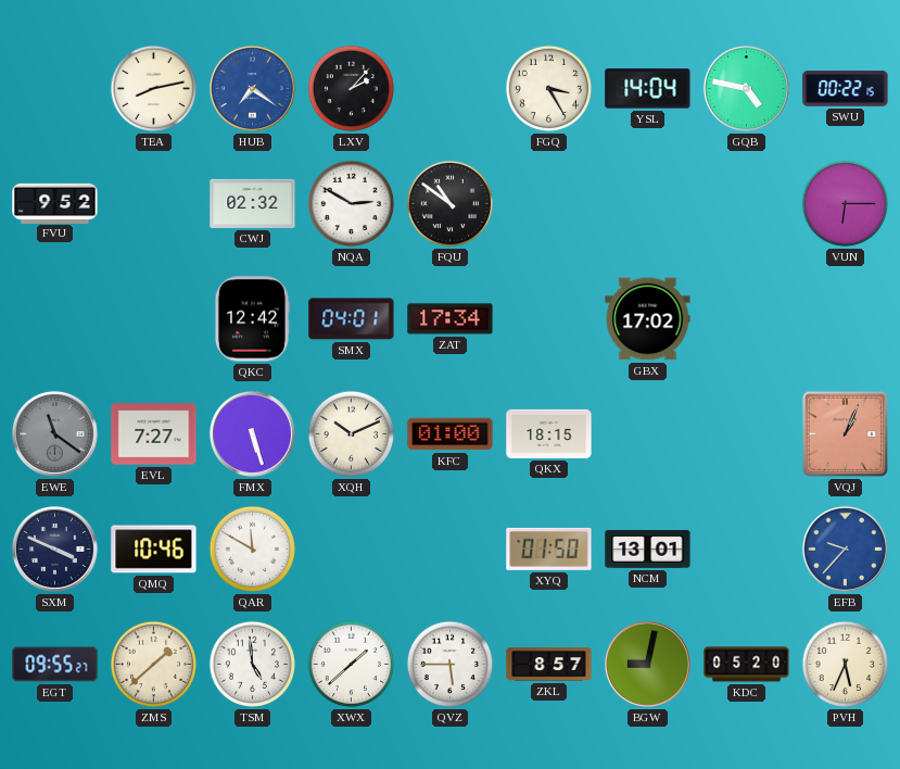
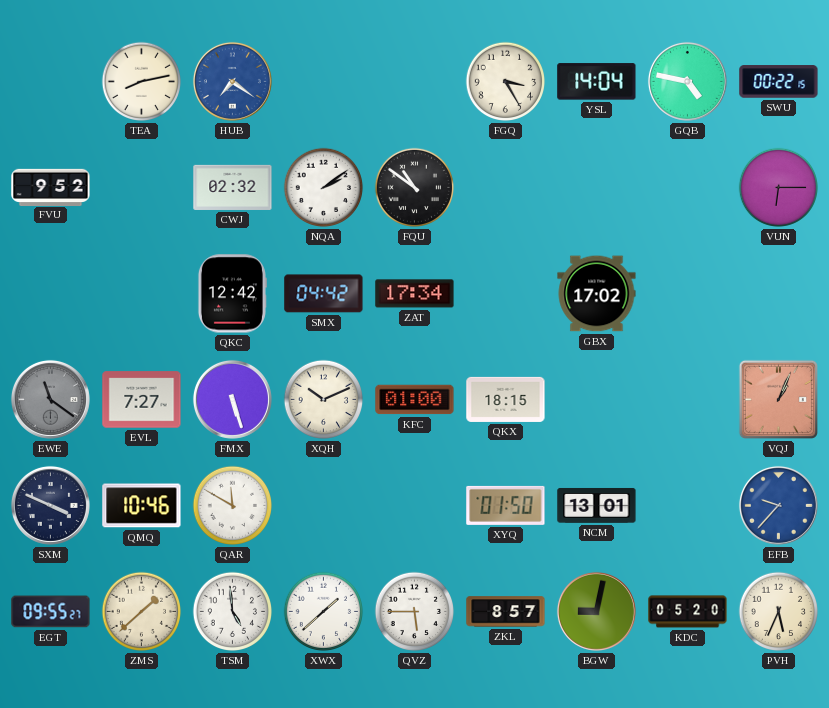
LXV: 2:07 -> none (352, 89)
NQA: 2:50 -> 2:09 (324, 188)
SMX: 04:01 -> 04:42 (324, 294)
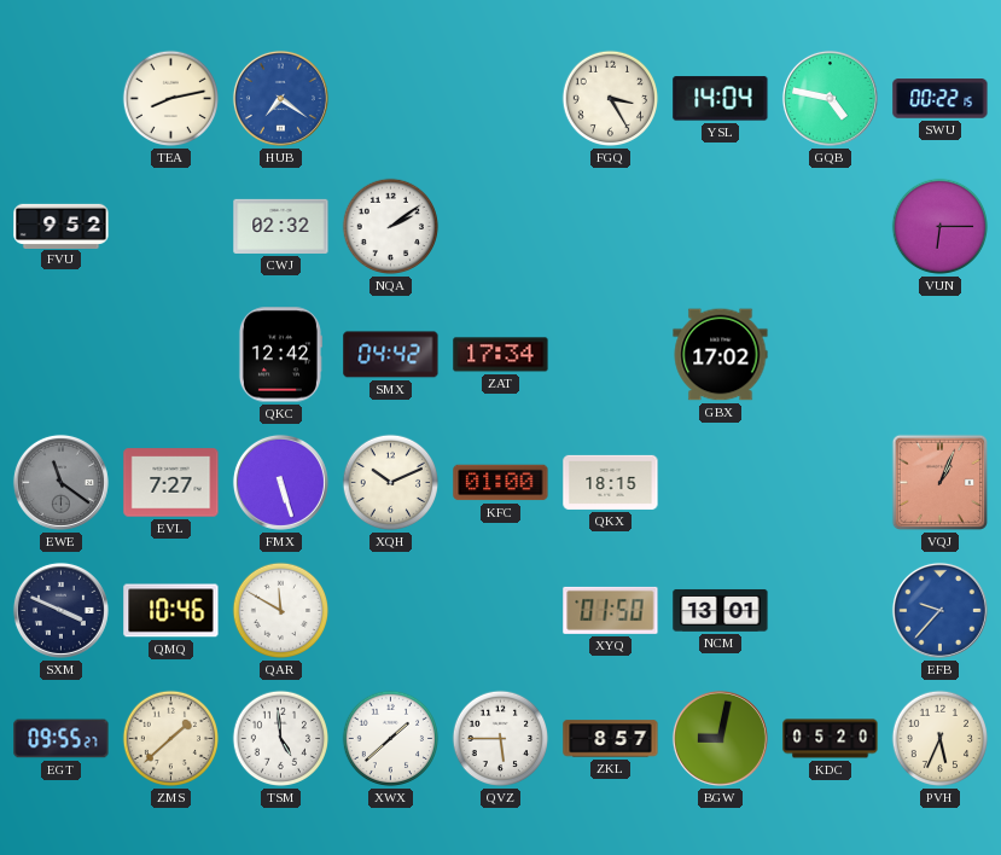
FQU: 10:51 -> none (415, 188)
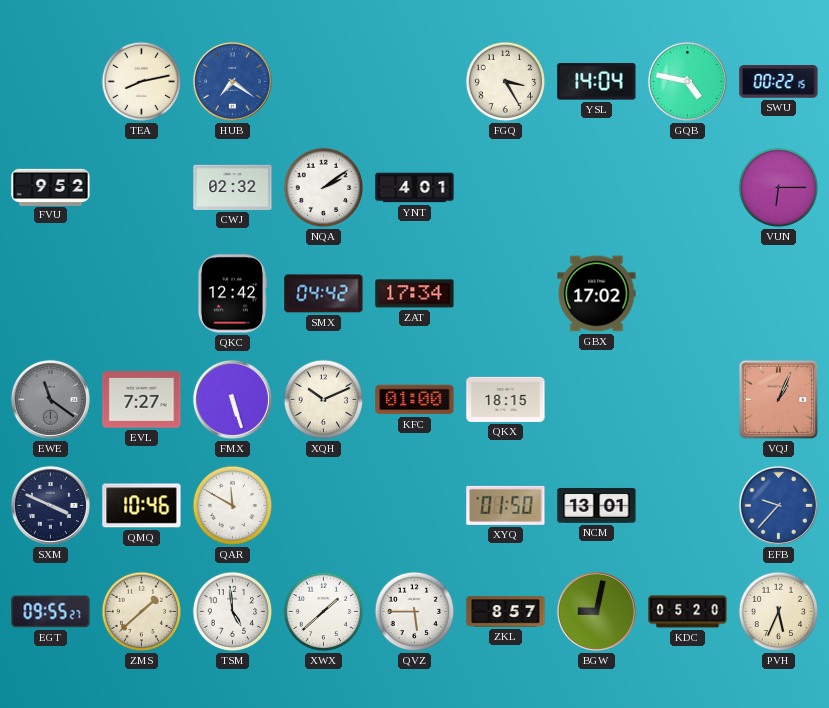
YNT: none -> 4:01 (415, 188)
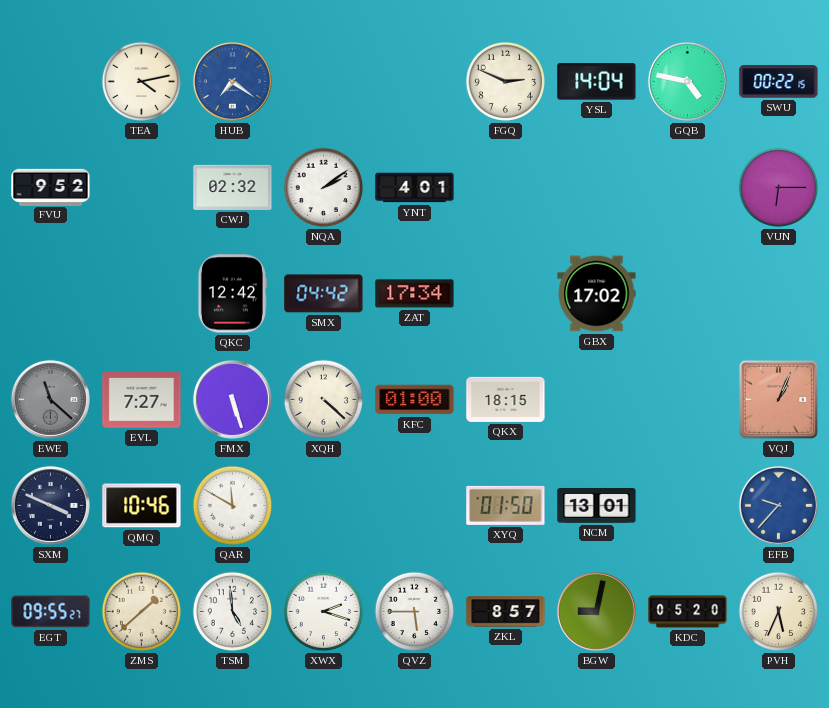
TEA: 8:13 -> 4:13 (142, 82)
FGQ: 3:25 -> 2:49 (506, 82)
EWE: 11:21 -> 11:22 (50, 399)
XQH: 10:11 -> 4:22 (324, 400)
XWX: 1:38 -> 2:18 (324, 612)
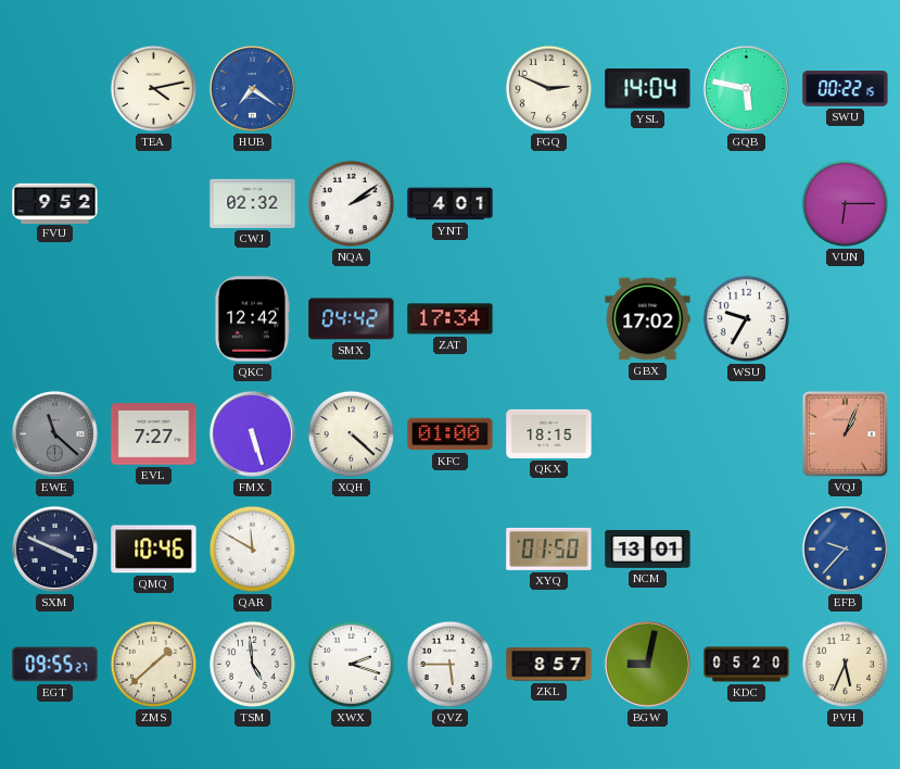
GQB: 4:47 -> 5:47 (746, 88)
WSU: none -> 9:35 (747, 319)
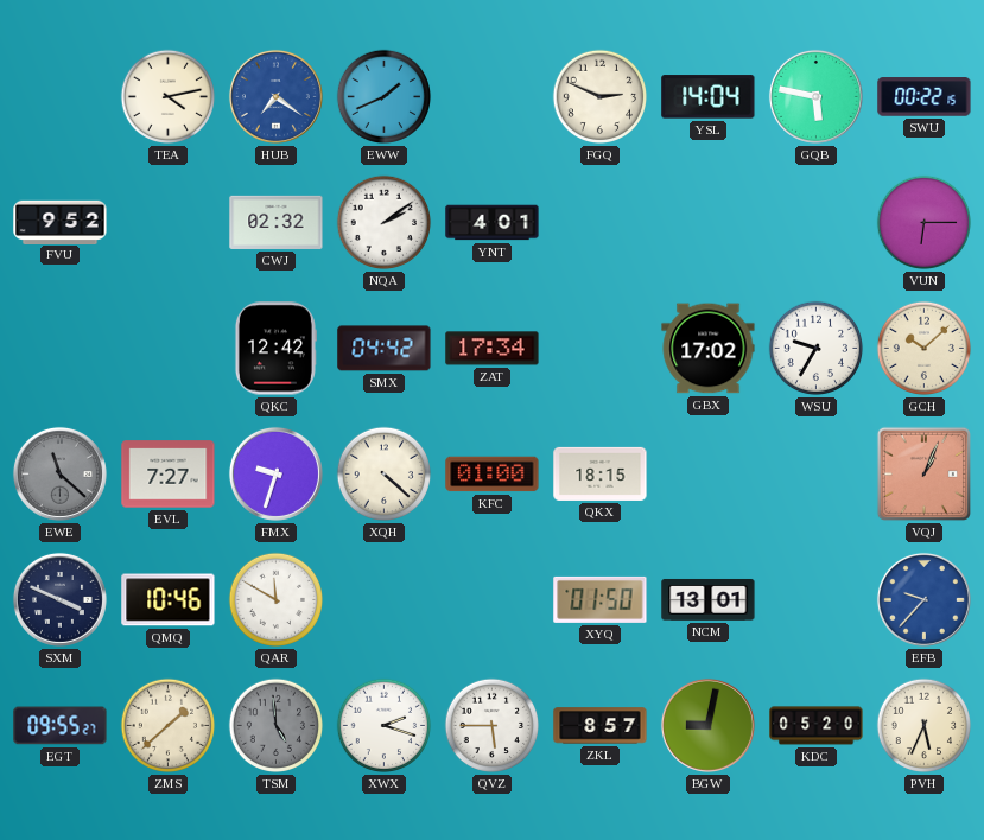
EWW: none -> 1:41 (385, 97)
GCH: none -> 10:08 (925, 349)
FMX: 5:27 -> 9:33 (275, 473)
TSM dial: white -> grey (277, 726)
